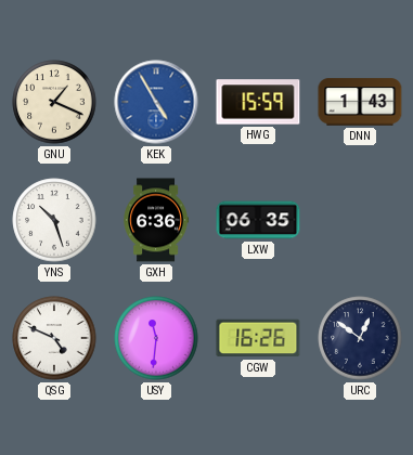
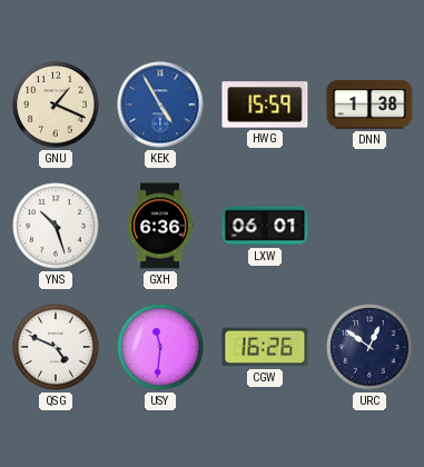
DNN: 1:43 -> 1:38 (369, 105)
LXW: 06:35 -> 06:01 (265, 226)
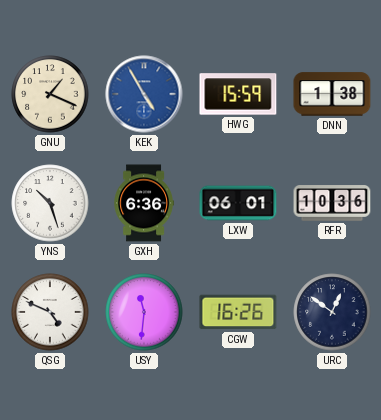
RFR: none -> 10:36 (332, 203)
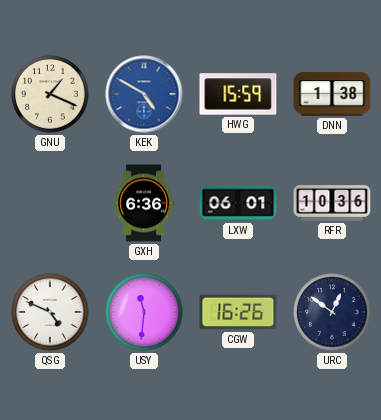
KEK: 4:55 -> 4:50 (144, 94)
YNS: 10:27 -> none (50, 203)
